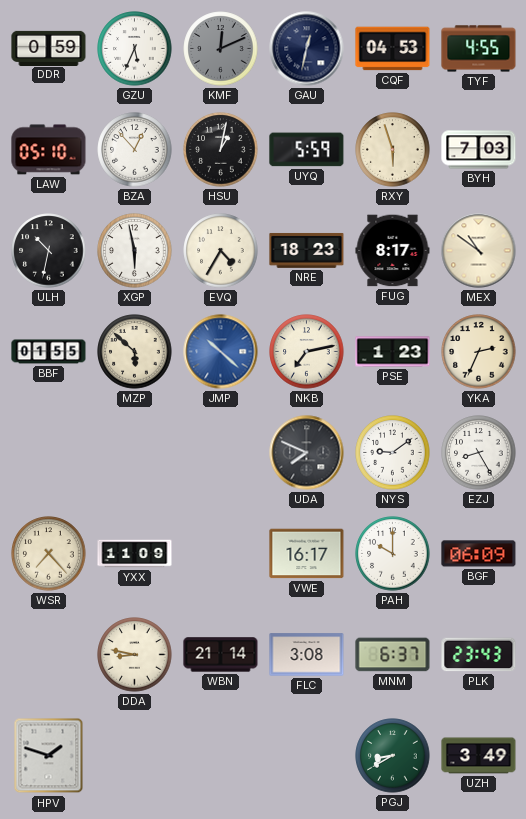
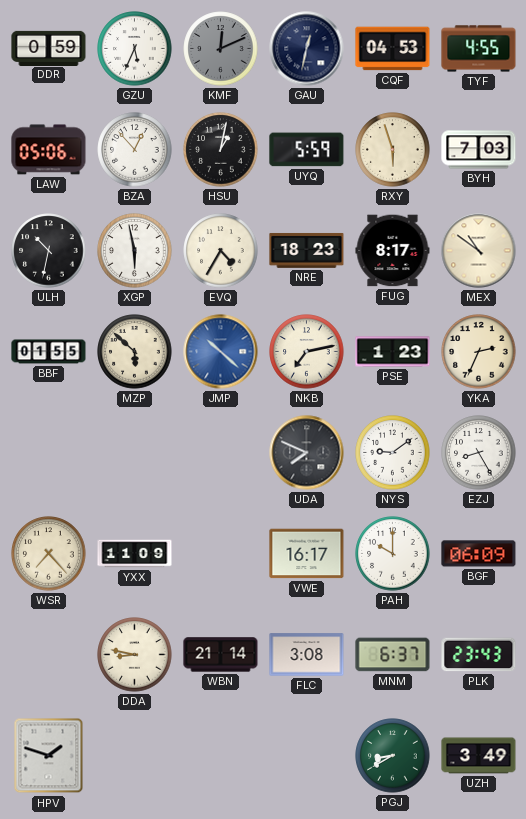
LAW: 05:10 -> 05:06 (49, 150)
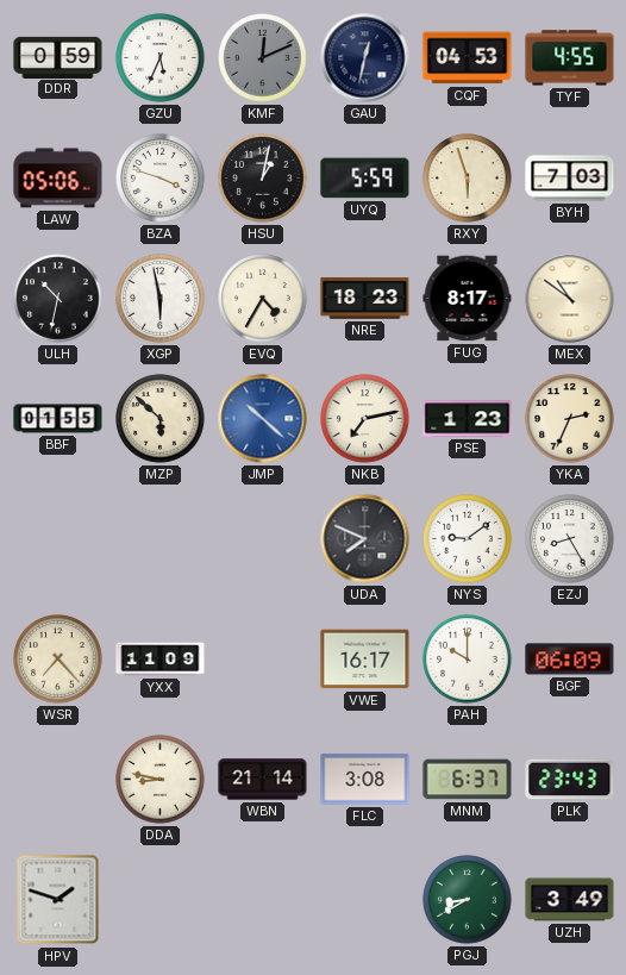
BZA: 12:53 -> 3:48 (161, 179)
